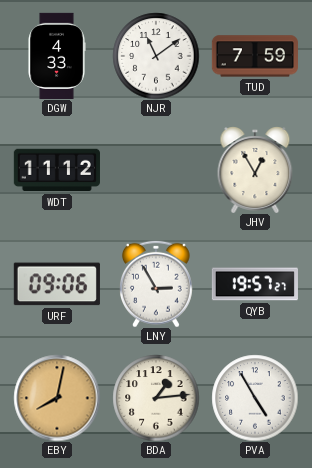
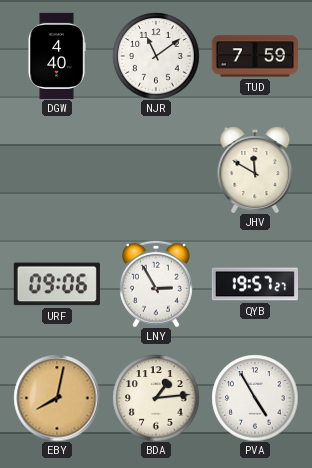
DGW: 4:33 -> 4:40 (57, 55)
WDT: 11:12 -> none (57, 170)
JHV: 12:55 -> 11:50 (255, 170)
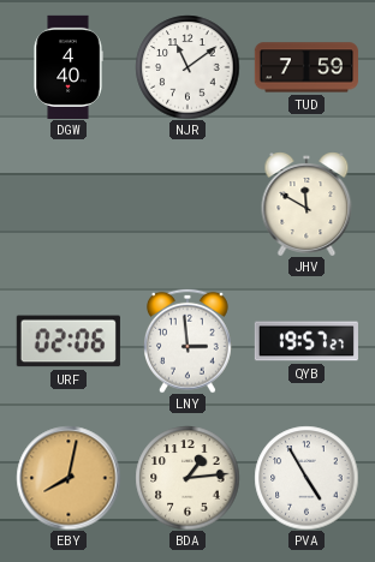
URF: 09:06 -> 02:06 (69, 341)
LNY: 2:55 -> 2:59 (189, 341)
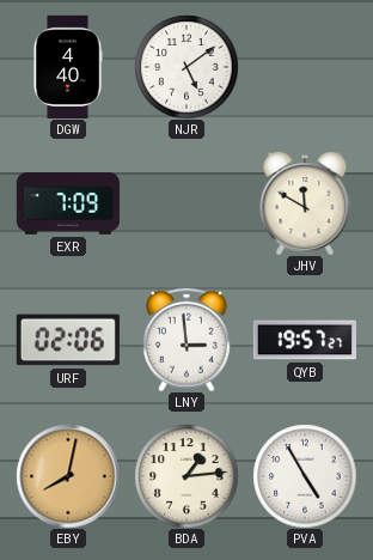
NJR: 11:09 -> 5:09 (186, 67)
TUD: 7:59 -> none (305, 67)
EXR: none -> 7:09 (68, 203)
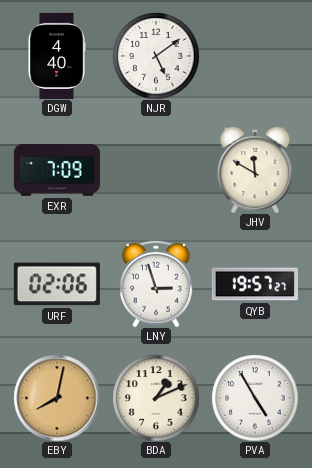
LNY: 2:59 -> 2:57 (157, 284)
BDA: 1:14 -> 1:11 (156, 398)
